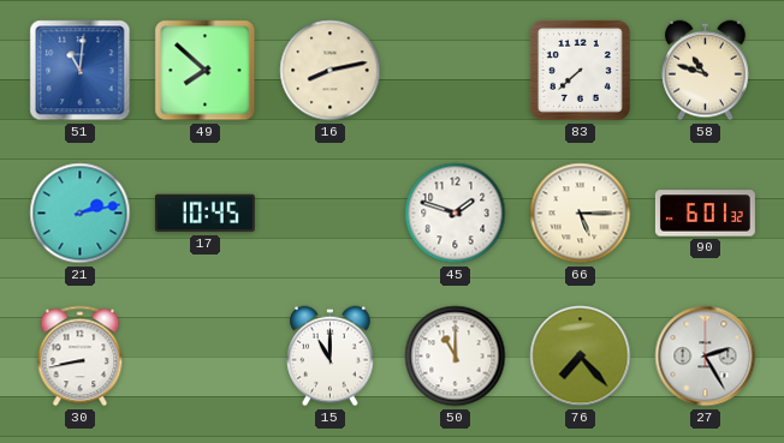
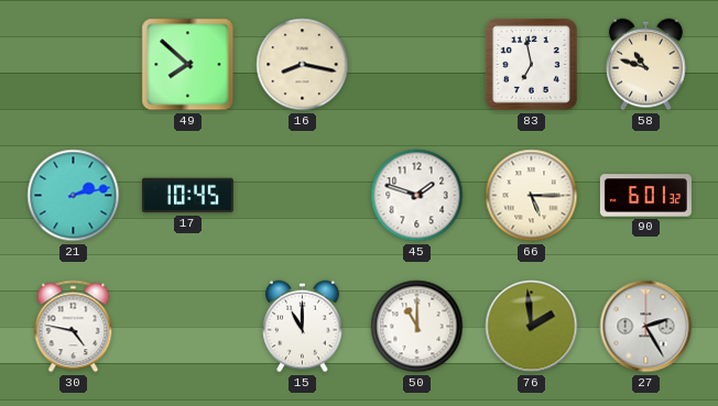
51: 11:01 -> none (81, 71)
16: 8:13 -> 8:17 (303, 65)
83: 7:38 -> 6:58 (531, 64)
30: 8:43 -> 4:47 (74, 327)
76: 7:23 -> 1:59 (532, 327)
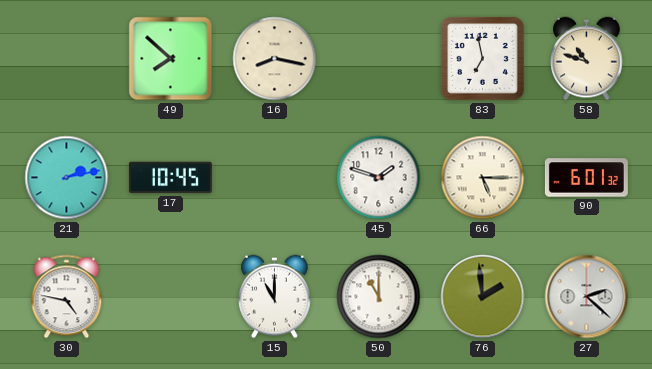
27: 2:25 -> 2:22 (587, 297)
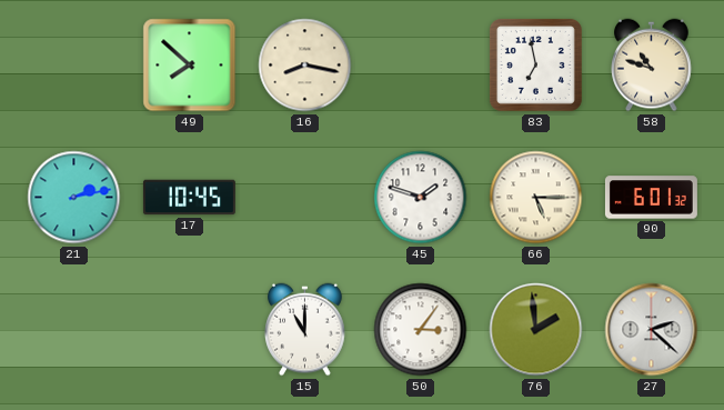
30: 4:47 -> none (67, 297)
50: 11:00 -> 3:06 (421, 330)
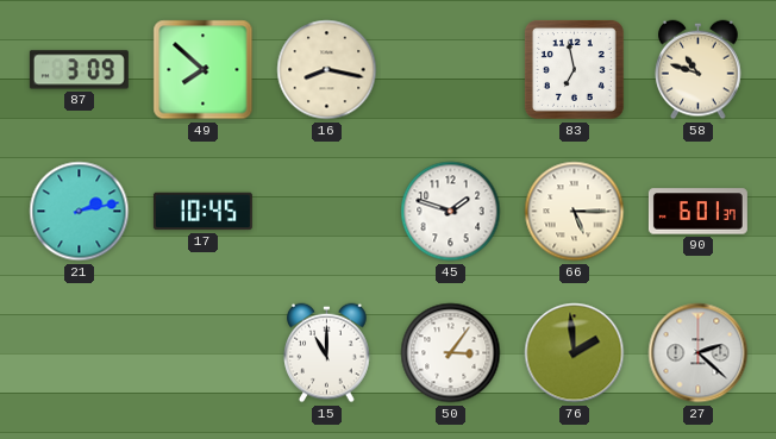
87: none -> 3:09 (79, 70)
90: 6:01:32 -> 6:01:37 (697, 212)
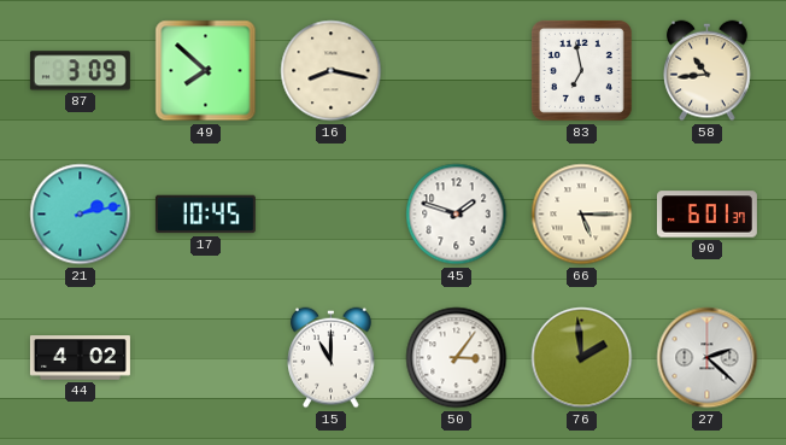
58: 10:48 -> 10:44 (708, 71)
44: none -> 4:02 (80, 358)
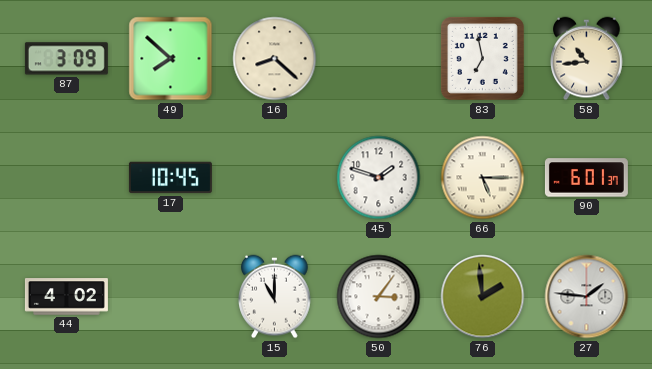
16: 8:17 -> 8:22 (275, 59)
21: 2:13 -> none (81, 215)
27: 2:22 -> 1:46 (587, 297)
